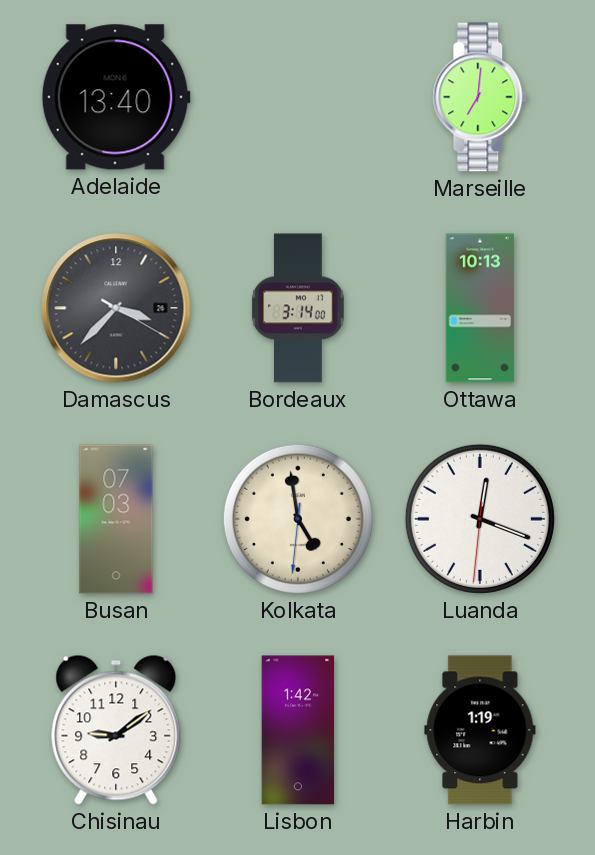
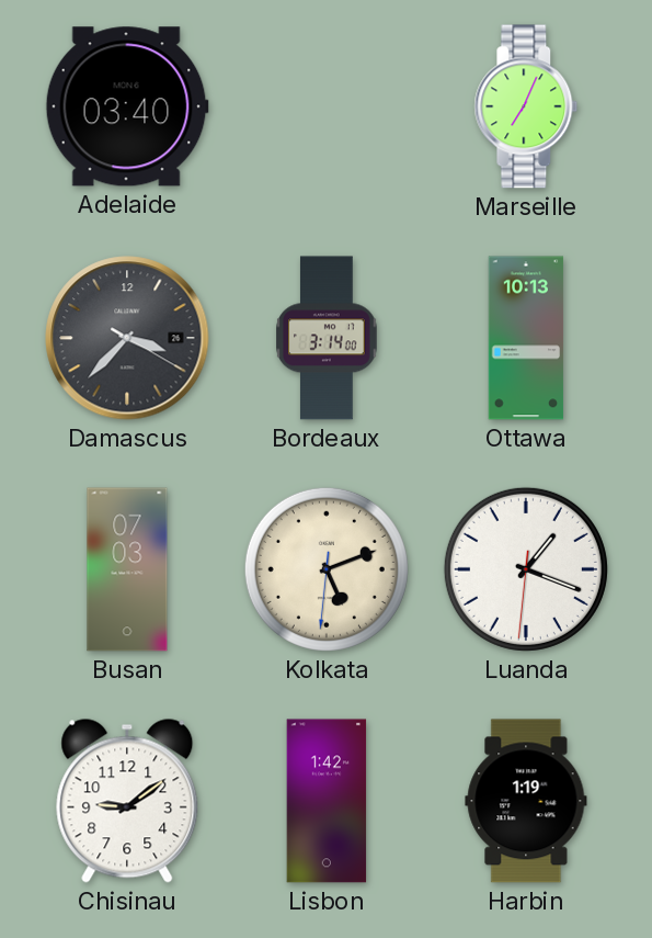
Adelaide: 13:40 -> 03:40 (127, 106)
Marseille: 7:01 -> 7:04 (526, 106)
Kolkata: 4:58 -> 5:11 (327, 569)
Luanda: 12:18 -> 1:18 (526, 569)
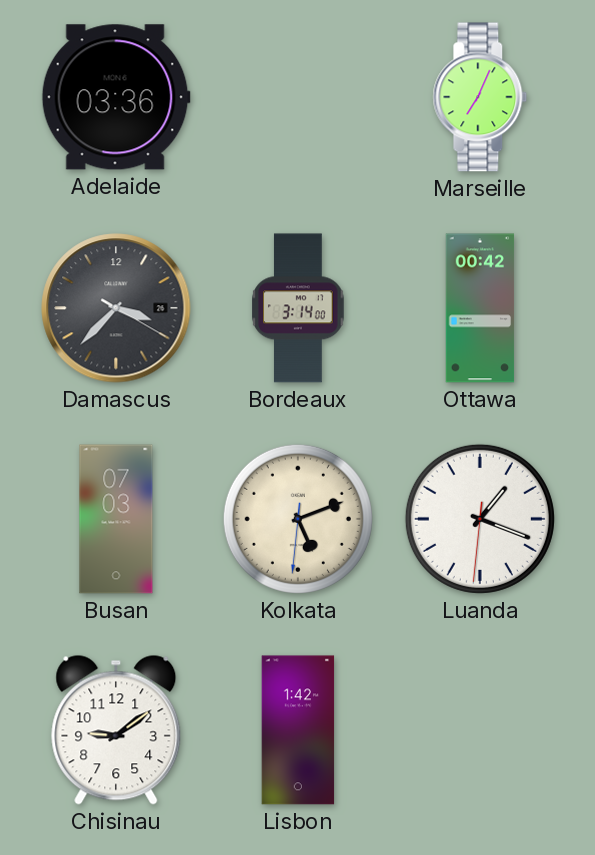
Adelaide: 03:40 -> 03:36 (116, 97)
Ottawa: 10:13 -> 00:42 (480, 308)
Harbin: 1:19 -> none (526, 801)
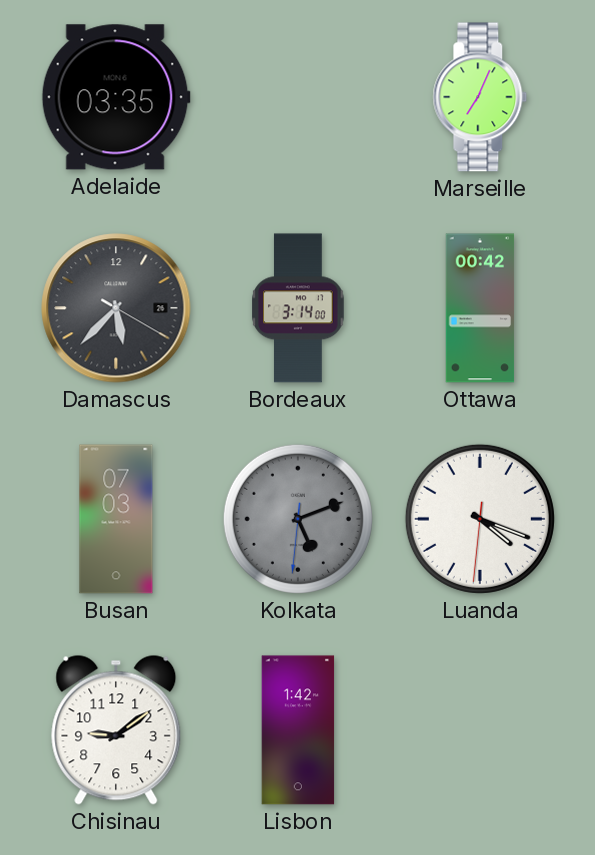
Adelaide: 03:36 -> 03:35 (116, 97)
Damascus: 3:37 -> 5:37 (116, 308)
Kolkata dial: cream -> grey (298, 519)
Luanda: 1:18 -> 4:18 (480, 519)
